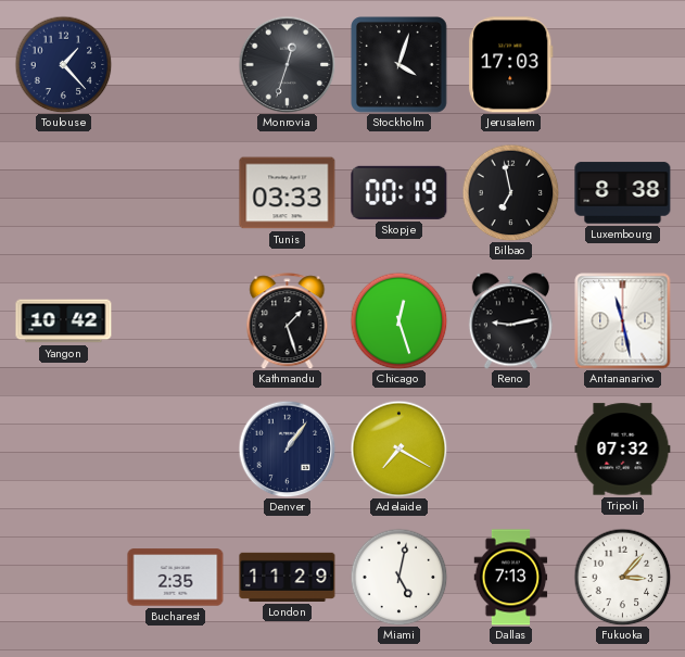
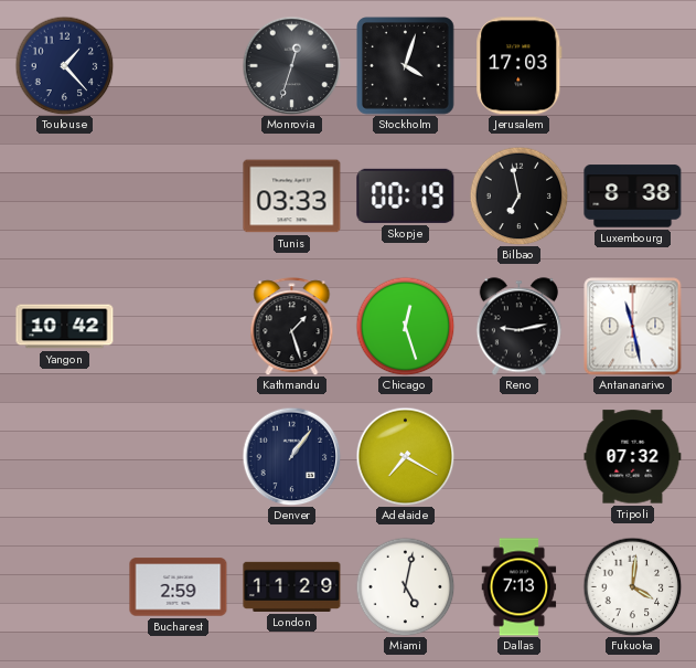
Bucharest: 2:35 -> 2:59 (179, 587)
Fukuoka: 3:07 -> 4:01 (632, 586)
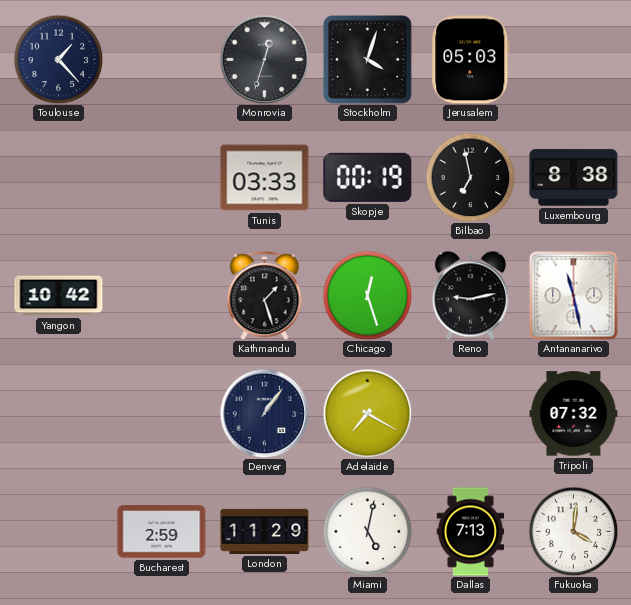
Jerusalem: 17:03 -> 05:03 (471, 60)
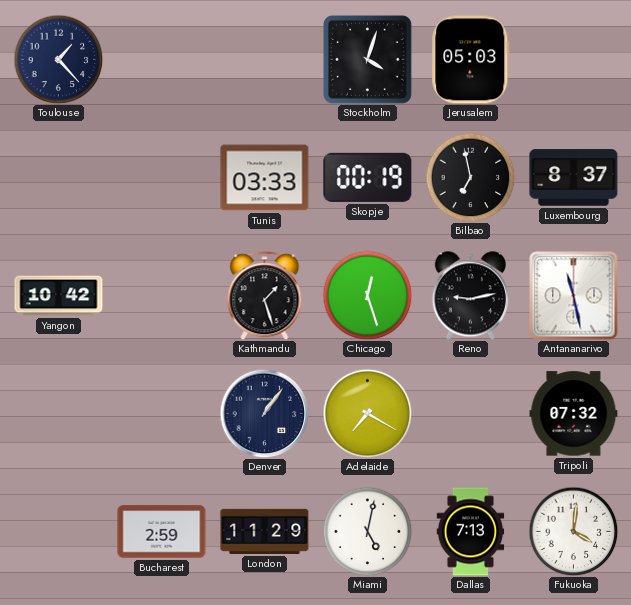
Monrovia: 12:33 -> none (264, 59)
Luxembourg: 8:38 -> 8:37 (574, 178)
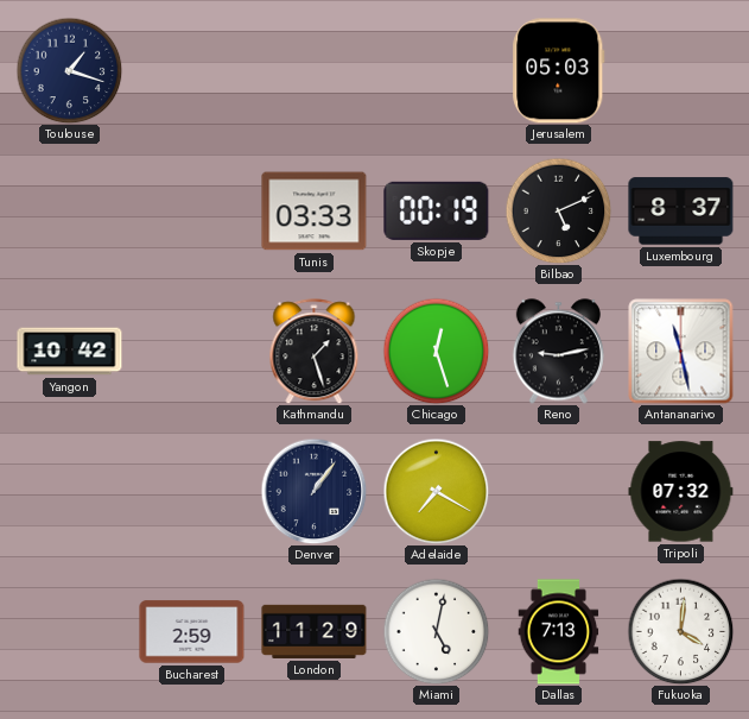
Toulouse: 1:23 -> 1:18 (69, 70)
Stockholm: 4:03 -> none (368, 60)
Bilbao: 6:58 -> 5:11 (558, 210)
